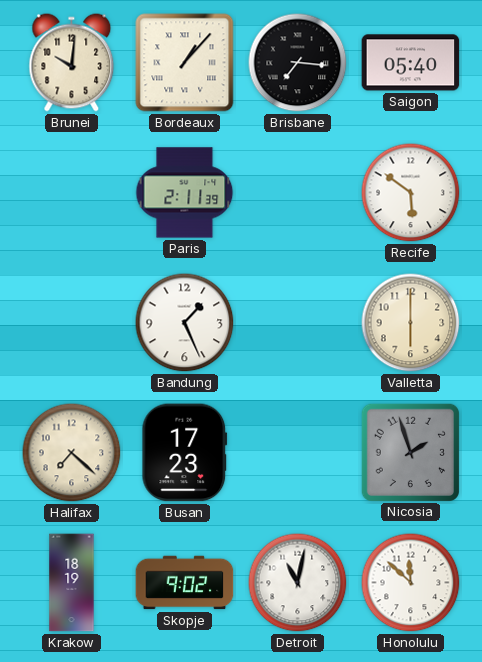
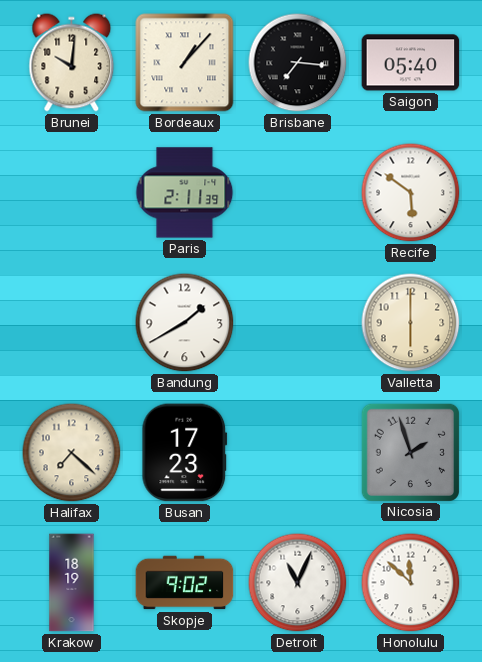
Bandung: 1:26 -> 1:40 (185, 323)
Detroit: 11:02 -> 11:04 (298, 583)
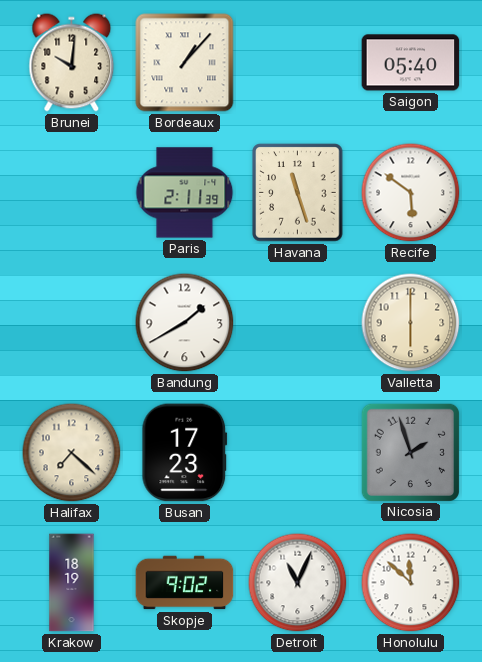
Brisbane: 7:16 -> none (298, 63)
Havana: none -> 11:27 (298, 193)
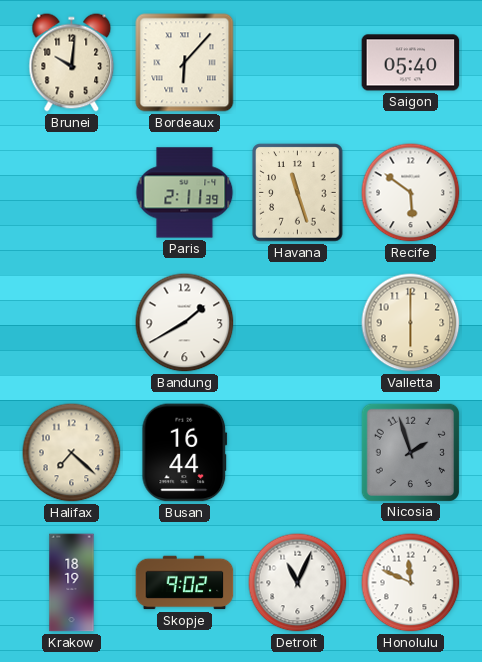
Bordeaux: 1:07 -> 6:07 (185, 63)
Busan: 17:23 -> 16:44 (185, 453)
Honolulu: 11:52 -> 11:49 (411, 583)
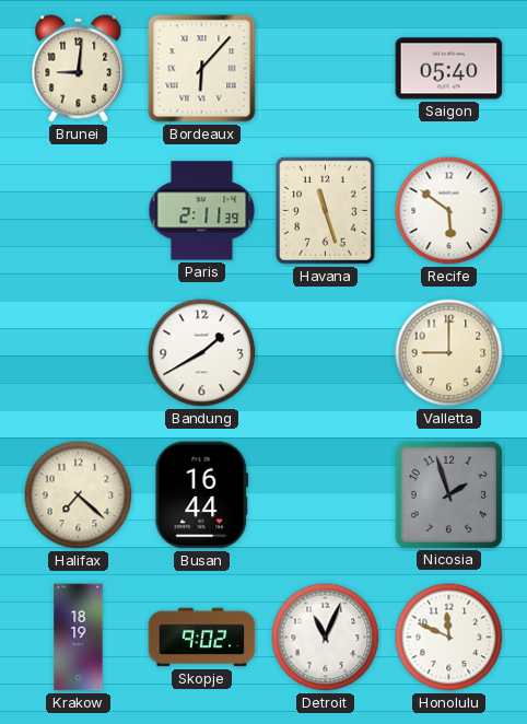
Brunei: 10:01 -> 9:01 (79, 69)
Valletta: 6:00 -> 9:00 (449, 353)
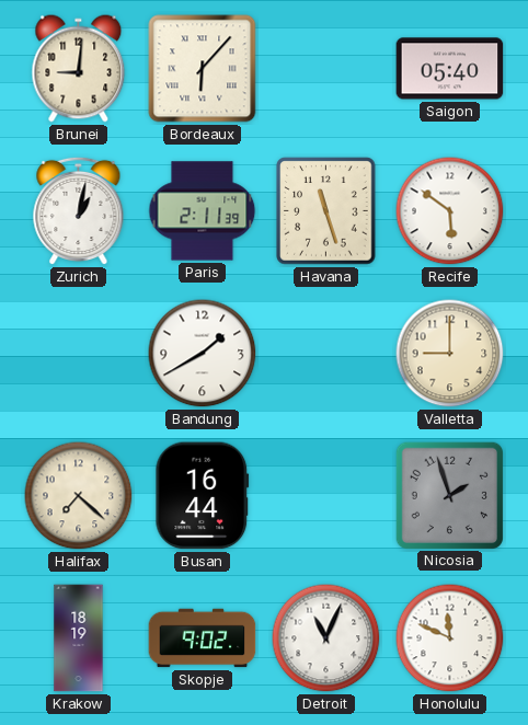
Zurich: none -> 1:02 (79, 211)
